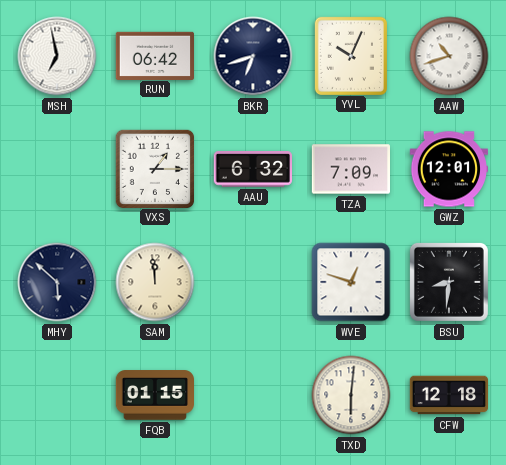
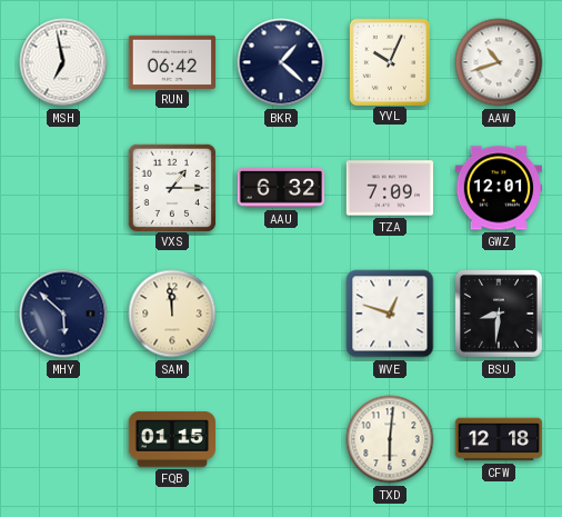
BKR: 6:42 -> 1:22 (281, 62)
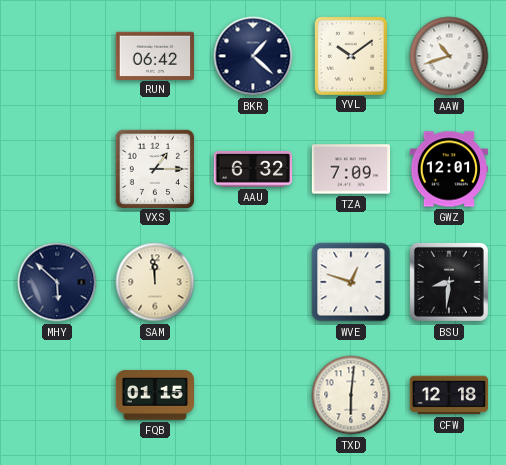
MSH: 6:58 -> none (63, 62)
YVL: 10:04 -> 10:09 (350, 55)
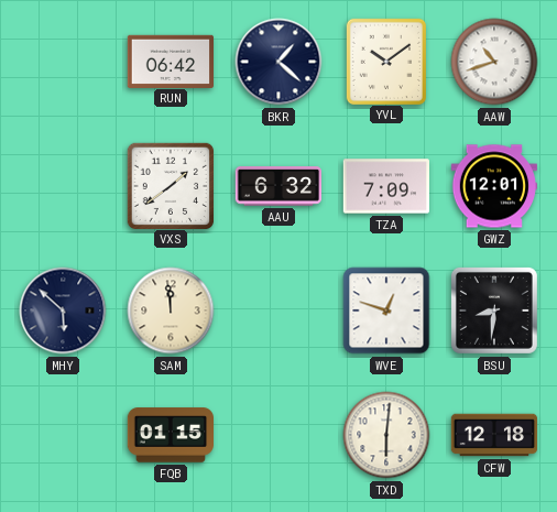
VXS: 1:15 -> 1:39 (170, 185)
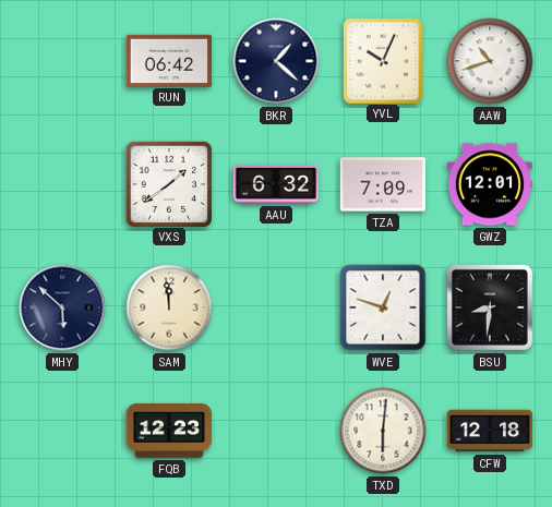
YVL: 10:09 -> 10:04 (382, 60)
FQB: 01:15 -> 12:23 (168, 431)
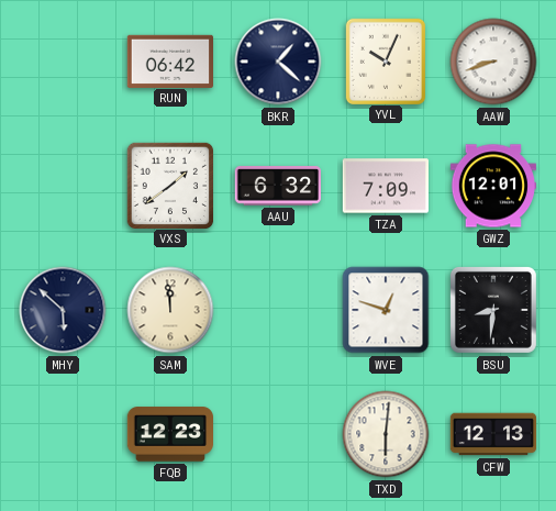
AAW: 10:42 -> 8:42 (493, 62)
CFW: 12:18 -> 12:13 (493, 434)
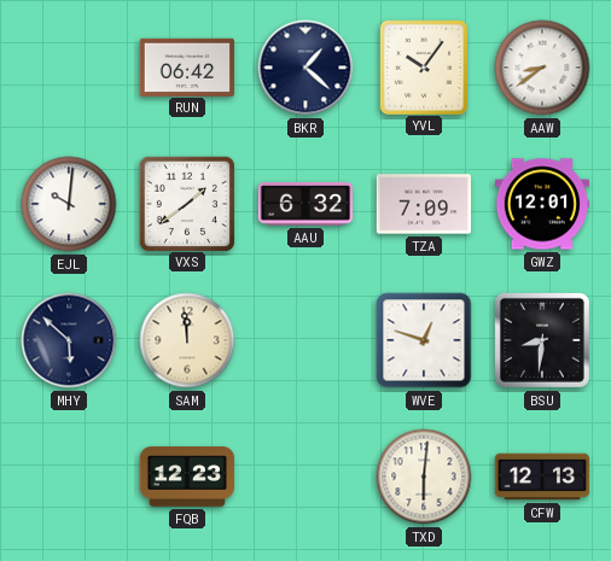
YVL: 10:04 -> 10:06 (423, 66)
AAW: 8:42 -> 8:39 (542, 68)
EJL: none -> 10:01 (69, 204)
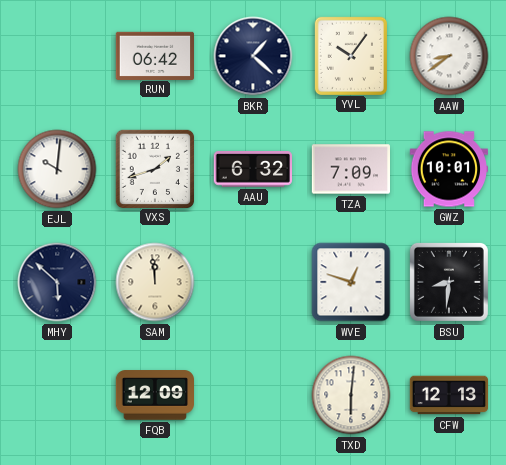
VXS: 1:39 -> 1:42 (154, 168)
GWZ: 12:01 -> 10:01 (448, 169)
FQB: 12:23 -> 12:09 (154, 395)
